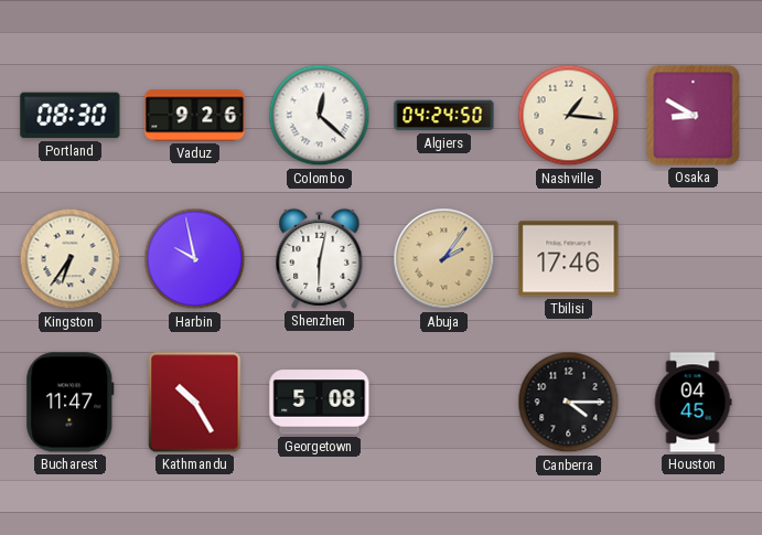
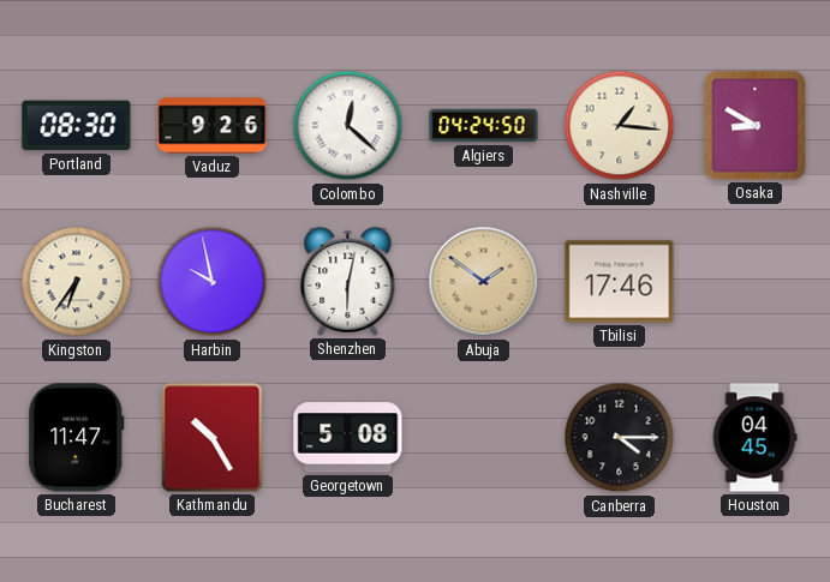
Abuja: 2:06 -> 1:51 (484, 282)
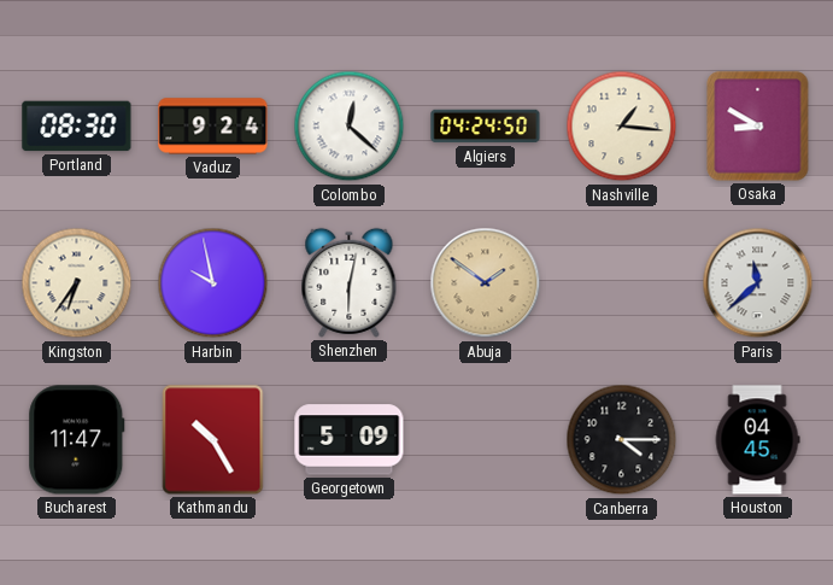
Vaduz: 9:26 -> 9:24 (213, 127)
Tbilisi: 17:46 -> none (620, 282)
Paris: none -> 11:38 (758, 283)
Georgetown: 5:08 -> 5:09 (350, 440)
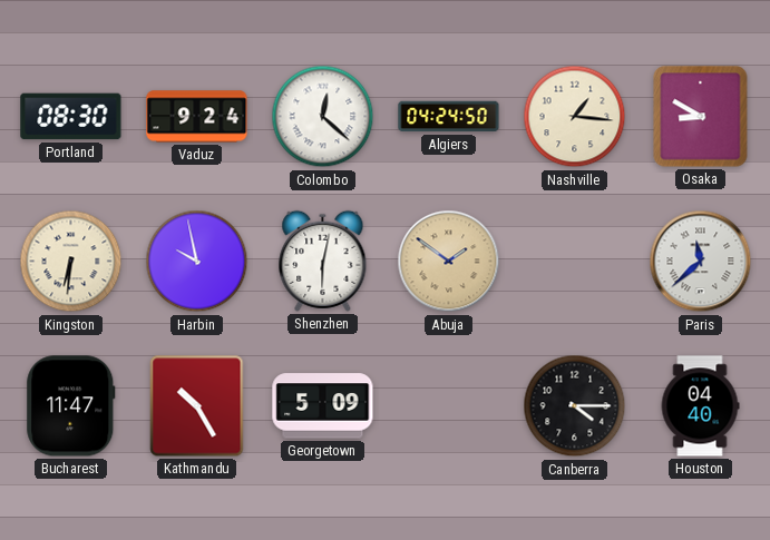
Kingston: 6:36 -> 6:31 (71, 262)
Houston: 04:45 -> 04:40 (700, 406)
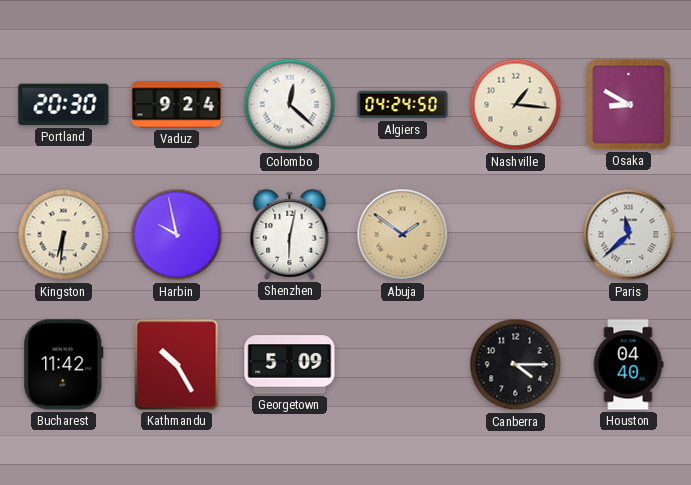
Portland: 08:30 -> 20:30 (64, 105)
Bucharest: 11:47 -> 11:42 (64, 365)
